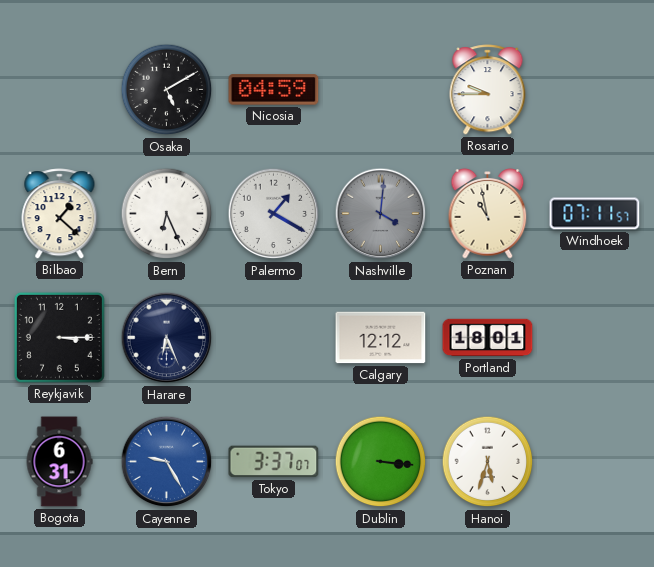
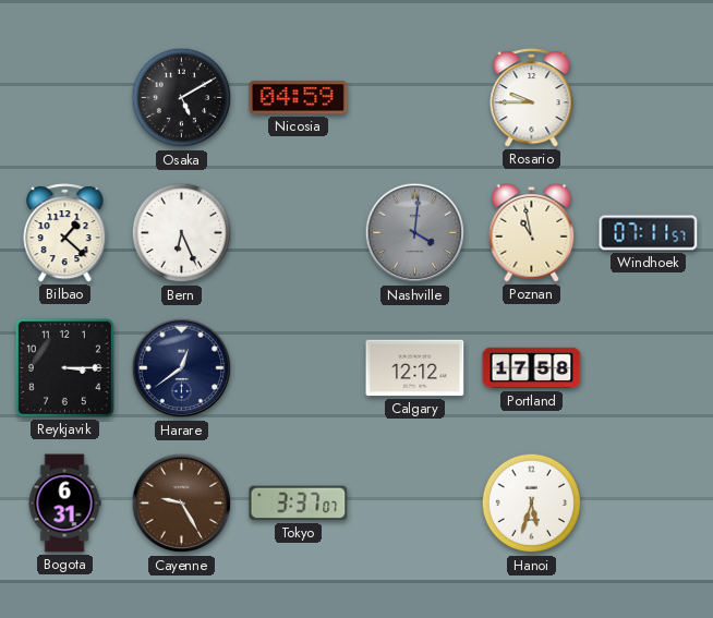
Palermo: 1:20 -> none (274, 214)
Harare: 6:26 -> 12:39 (182, 368)
Portland: 18:01 -> 17:58 (532, 368)
Cayenne dial: blue -> brown (182, 504)
Dublin: 3:16 -> none (381, 462)
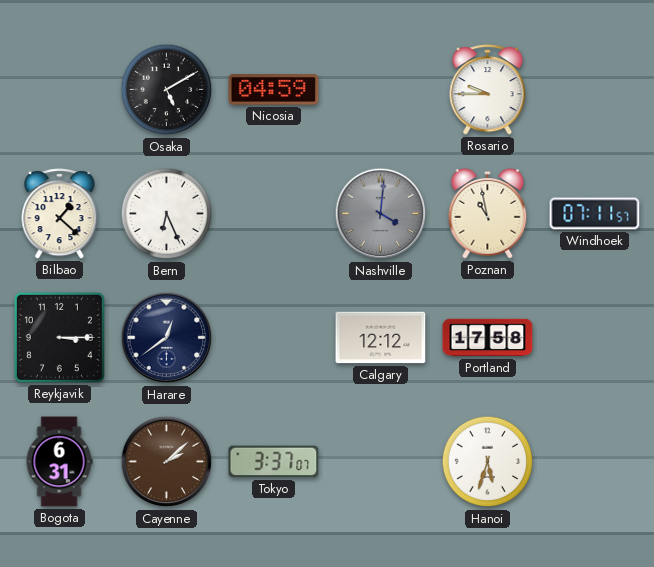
Cayenne: 9:25 -> 2:08 (167, 462)
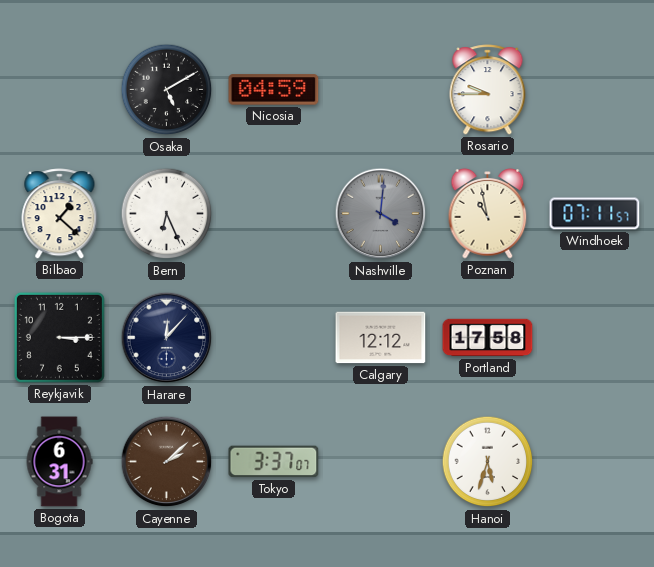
Harare: 12:39 -> 12:07 (167, 338)
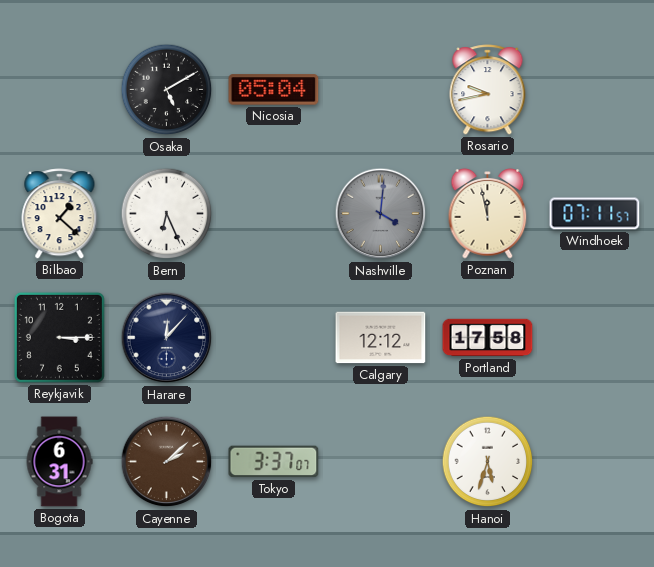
Nicosia: 04:59 -> 05:04 (274, 90)
Rosario: 9:45 -> 9:43 (488, 90)
Poznan: 10:58 -> 11:58 (488, 214)
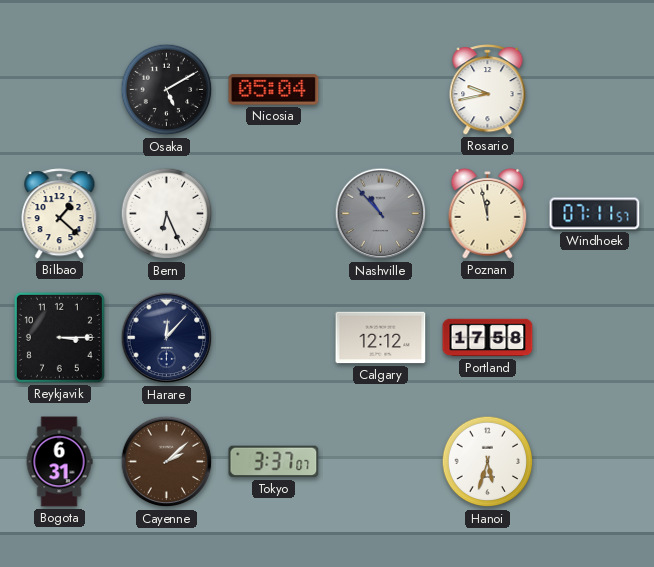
Nashville: 4:01 -> 10:53 (381, 214)
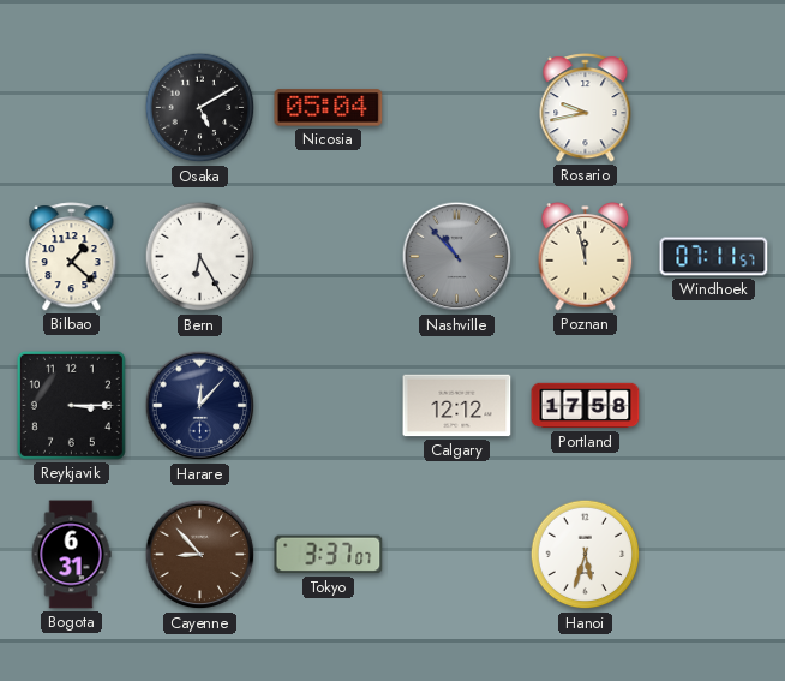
Bern: 6:26 -> 6:25 (200, 257)
Cayenne: 2:08 -> 8:53 (200, 555)
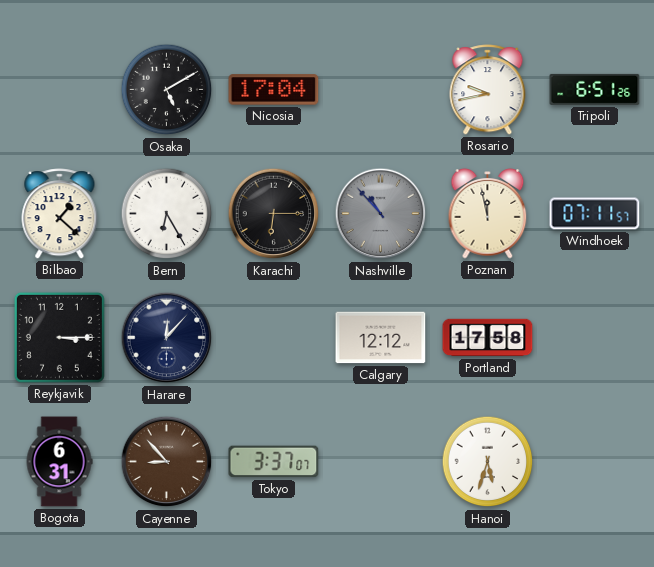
Nicosia: 05:04 -> 17:04 (274, 90)
Tripoli: none -> 6:51 (595, 89)
Karachi: none -> 6:15 (274, 214)
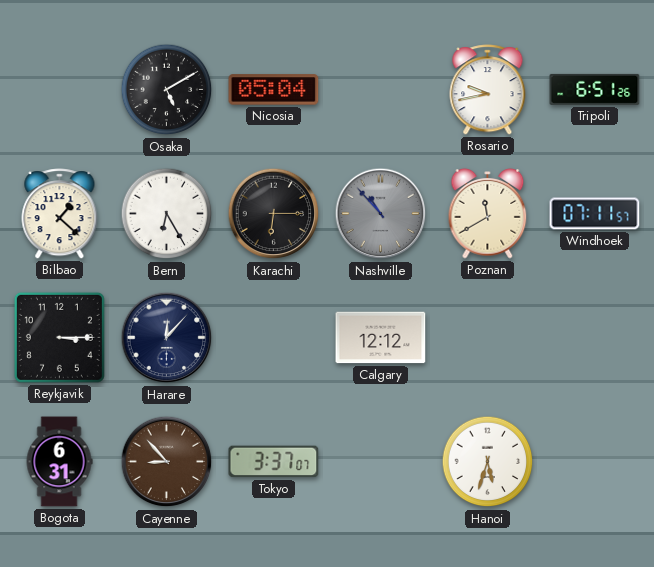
Nicosia: 17:04 -> 05:04 (274, 90)
Poznan: 11:58 -> 11:40 (488, 214)
Portland: 17:58 -> none (488, 338)
